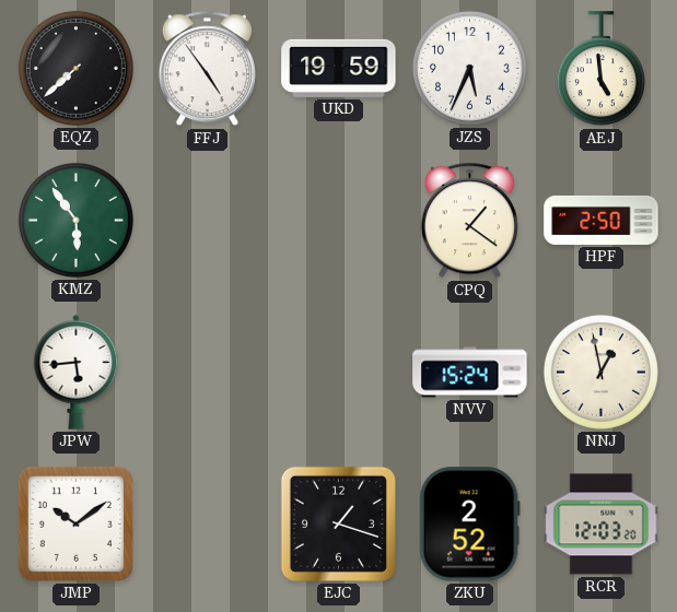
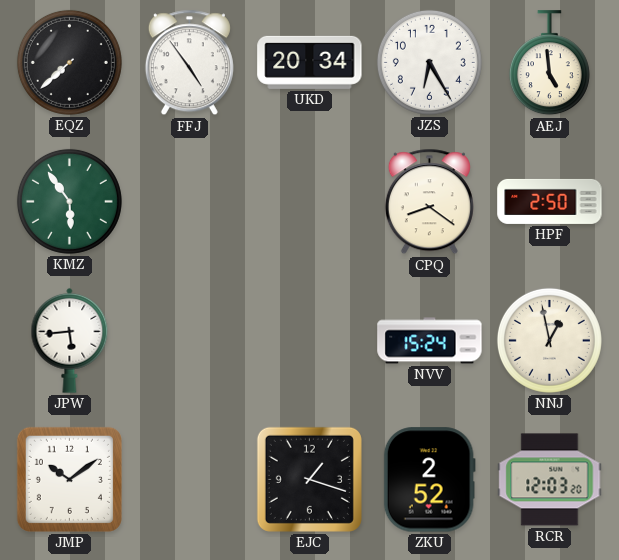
UKD: 19:59 -> 20:34 (310, 62)
JZS: 5:34 -> 6:25 (429, 62)
CPQ: 1:21 -> 8:21 (429, 202)
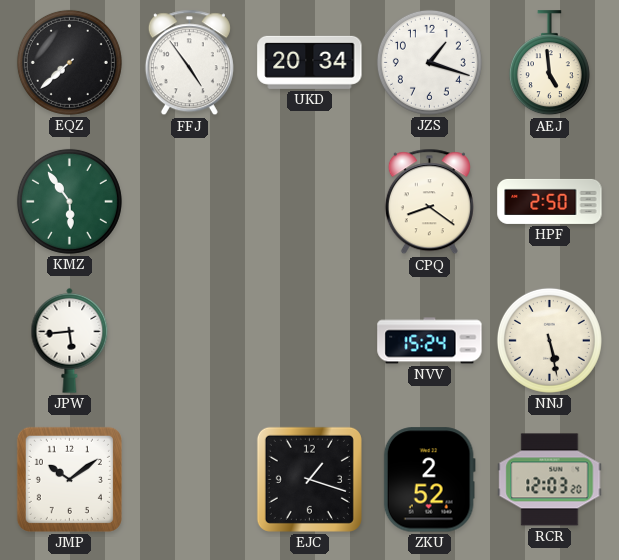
JZS: 6:25 -> 1:18 (429, 62)
NNJ: 12:58 -> 5:28 (549, 340)
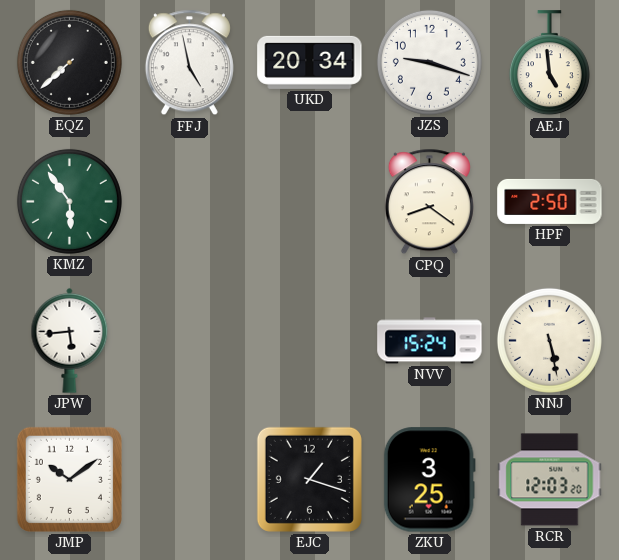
FFJ: 4:54 -> 4:58 (189, 63)
JZS: 1:18 -> 9:18 (429, 62)
ZKU: 2:52 -> 3:25 (429, 480)
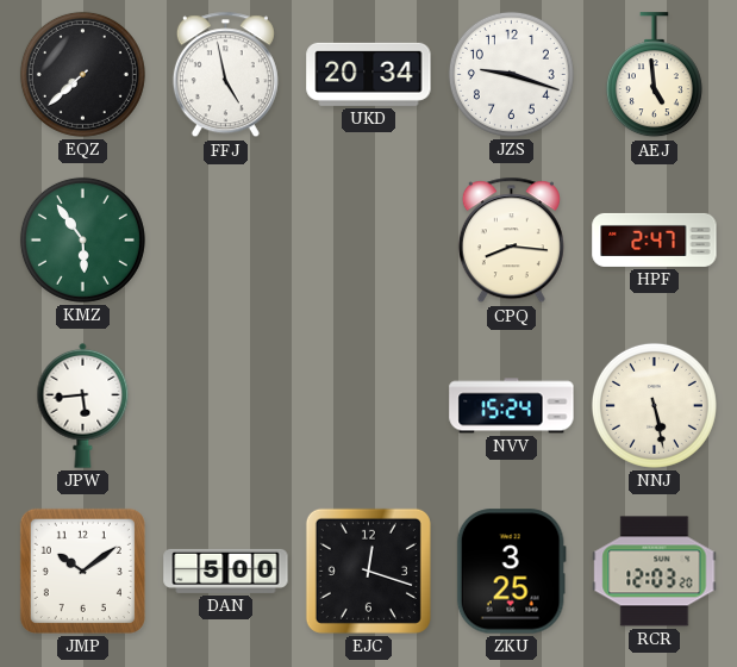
CPQ: 8:21 -> 8:16 (511, 241)
HPF: 2:50 -> 2:47 (655, 239)
DAN: none -> 5:00 (226, 571)
EJC: 1:18 -> 12:18 (368, 571)
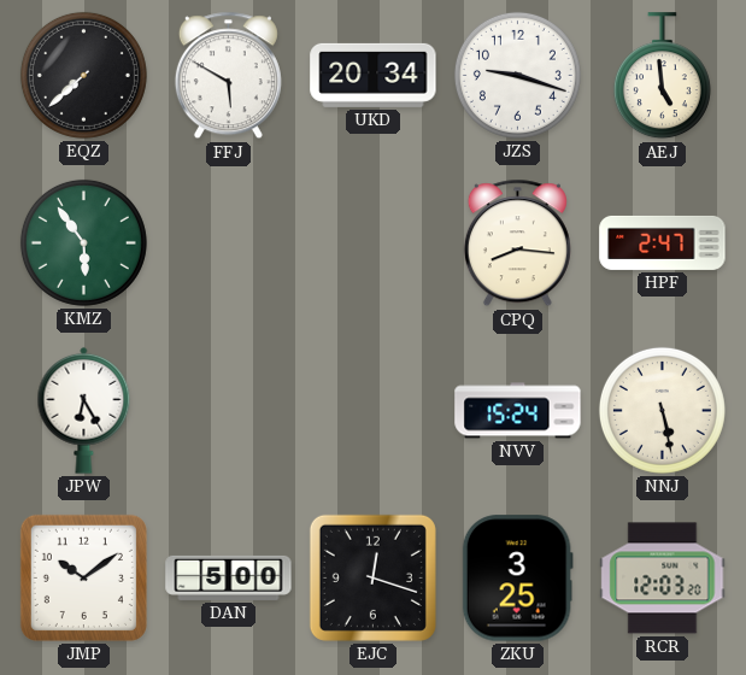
FFJ: 4:58 -> 5:50 (228, 76)
JPW: 5:44 -> 6:25 (84, 410)
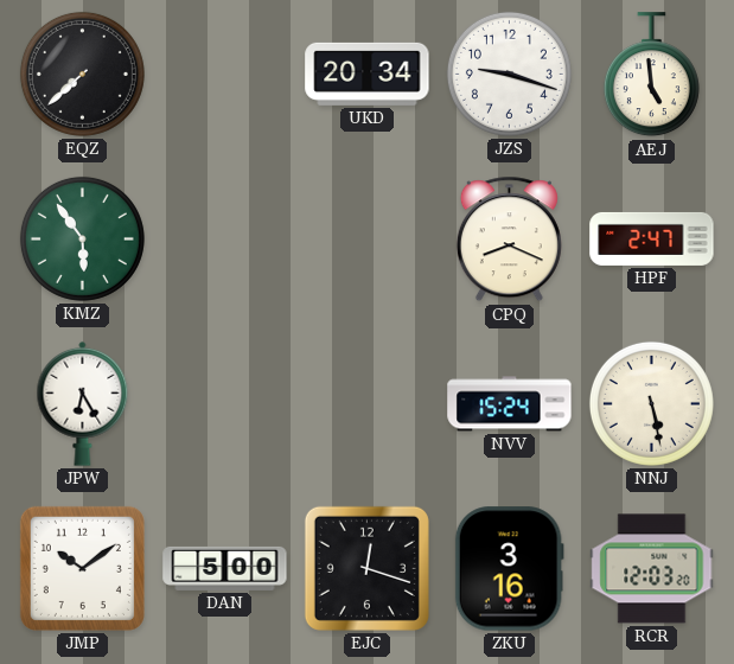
FFJ: 5:50 -> none (228, 76)
CPQ: 8:16 -> 8:19 (509, 240)
ZKU: 3:25 -> 3:16 (509, 569)
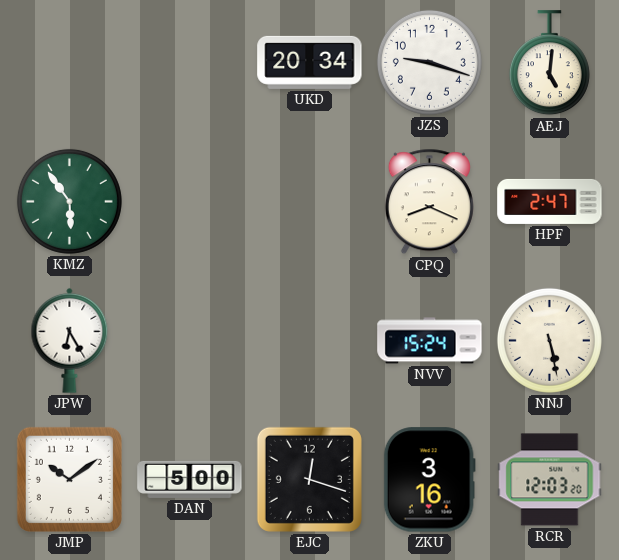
EQZ: 7:38 -> none (82, 74)
AEJ: 4:59 -> 5:01 (549, 63)
